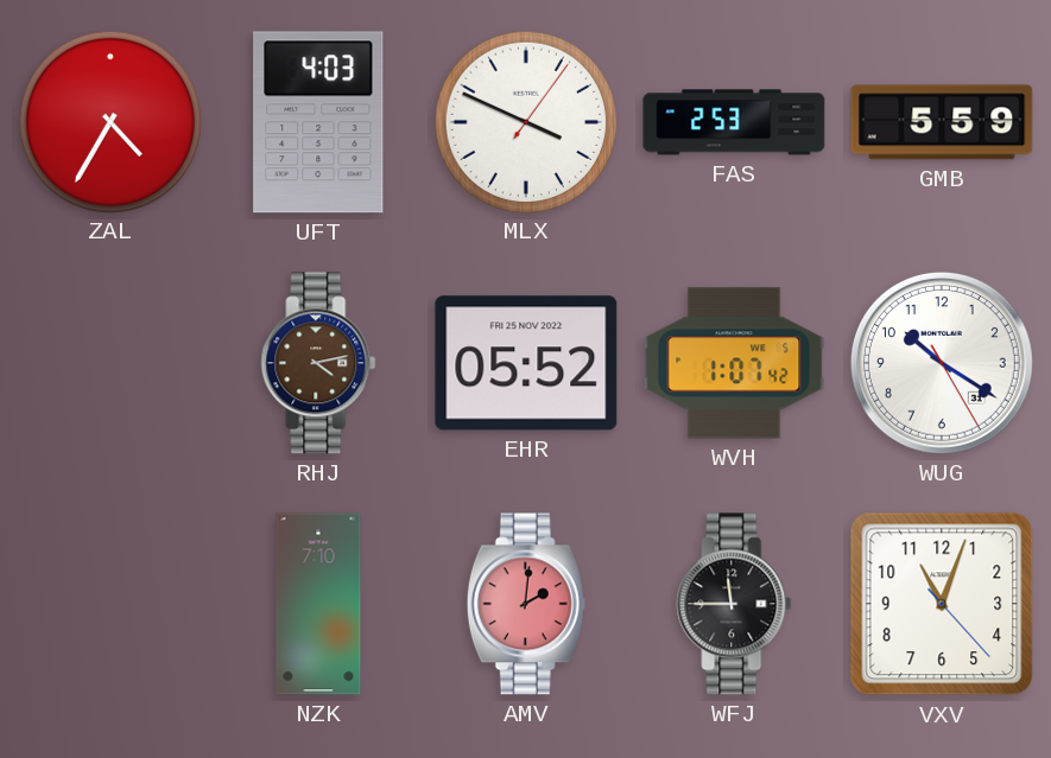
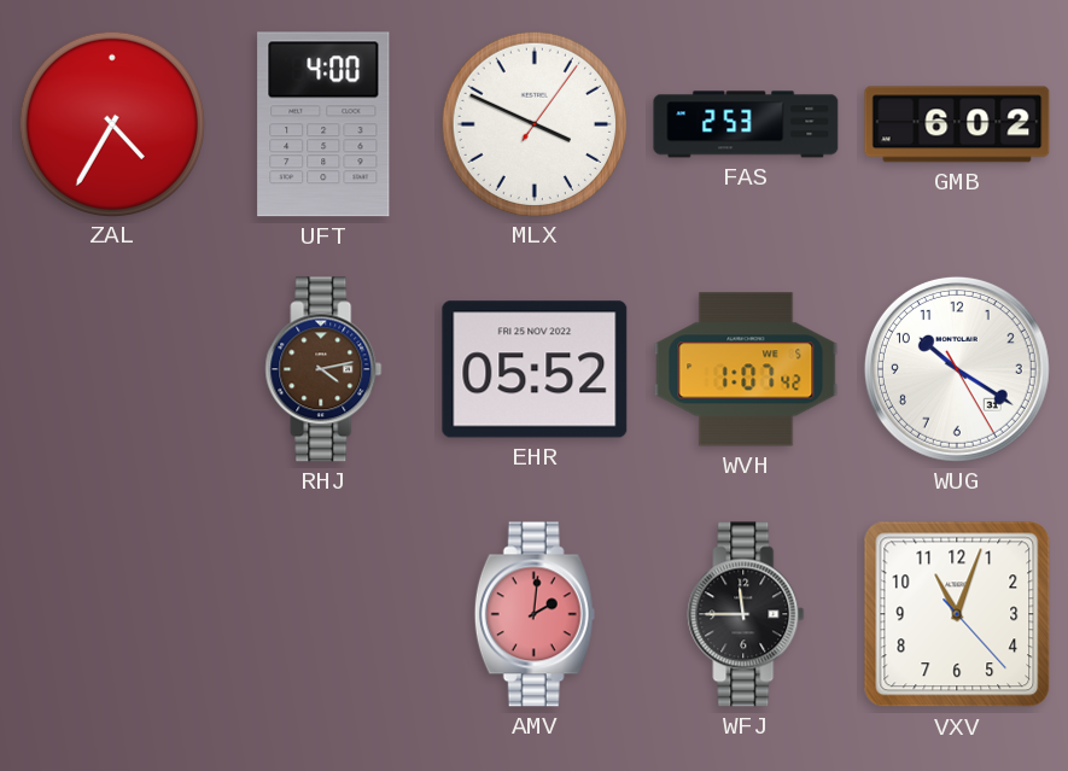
UFT: 4:03 -> 4:00 (323, 124)
GMB: 5:59 -> 6:02 (957, 124)
NZK: 7:10 -> none (318, 604)
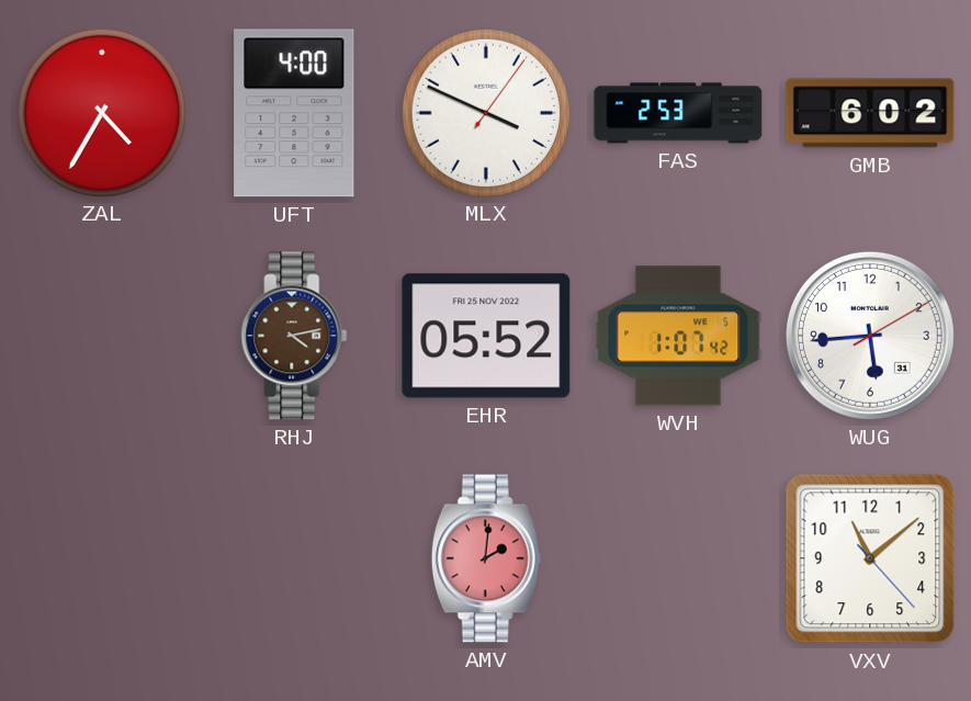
WUG: 10:20 -> 5:44 (870, 336)
WFJ: 11:45 -> none (746, 614)
VXV: 11:03 -> 11:08 (870, 558)
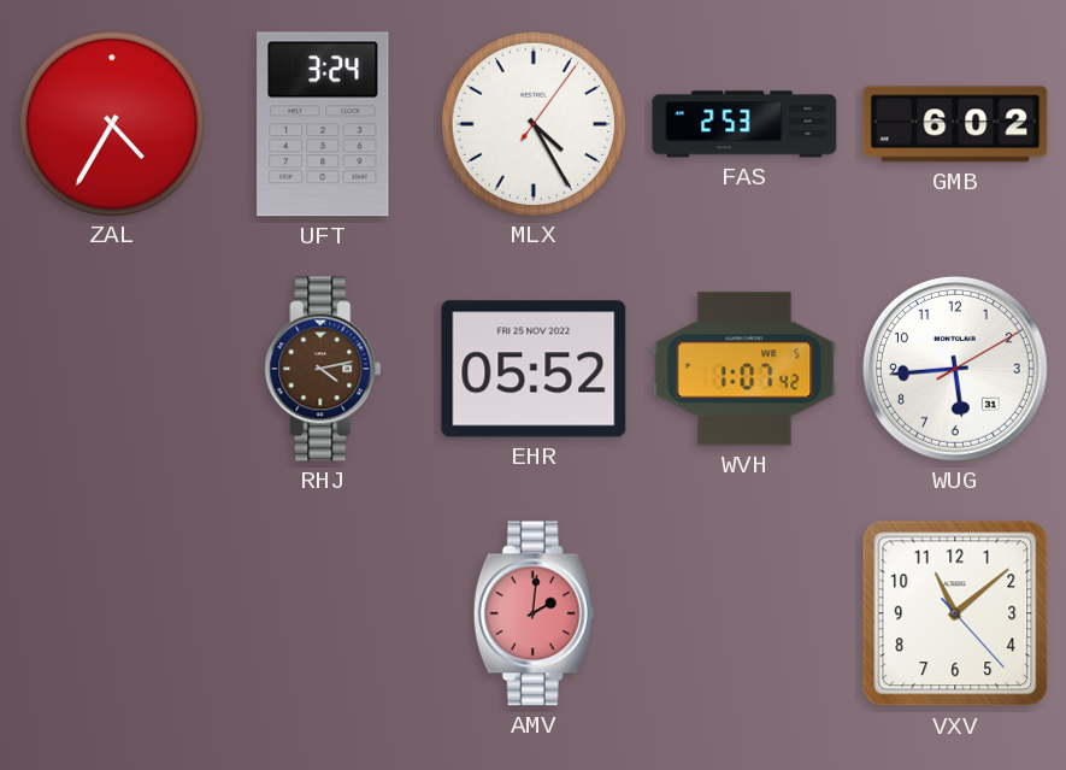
UFT: 4:00 -> 3:24 (323, 124)
MLX: 3:49 -> 4:25 (532, 123)
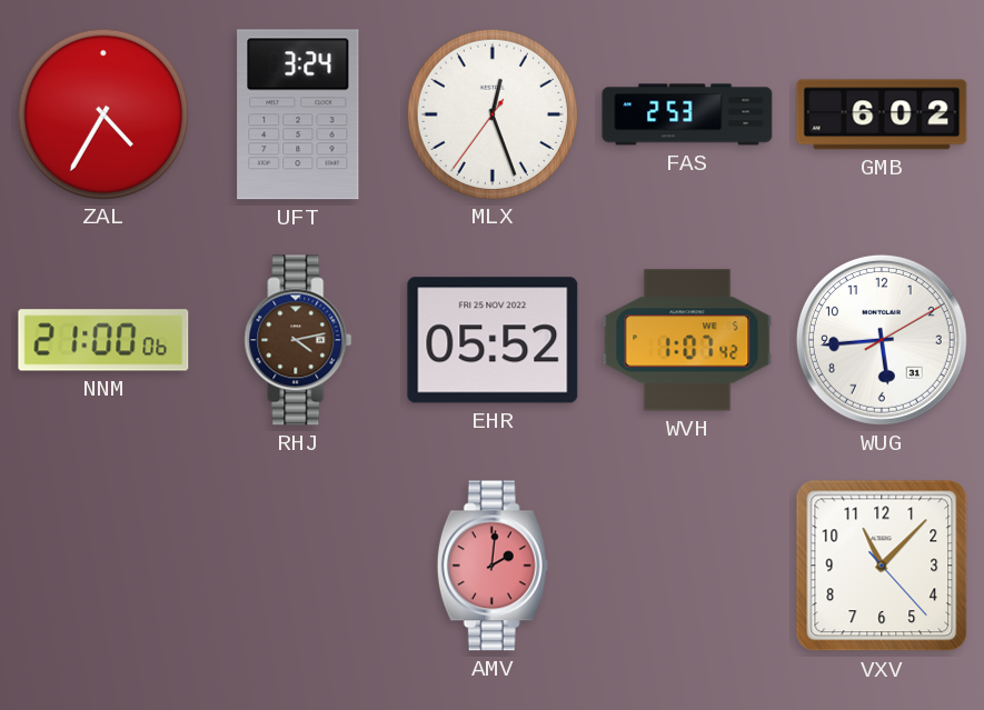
MLX: 4:25 -> 12:26 (491, 113)
NNM: none -> 21:00 (103, 340)
VXV: 11:08 -> 11:07 (882, 566)
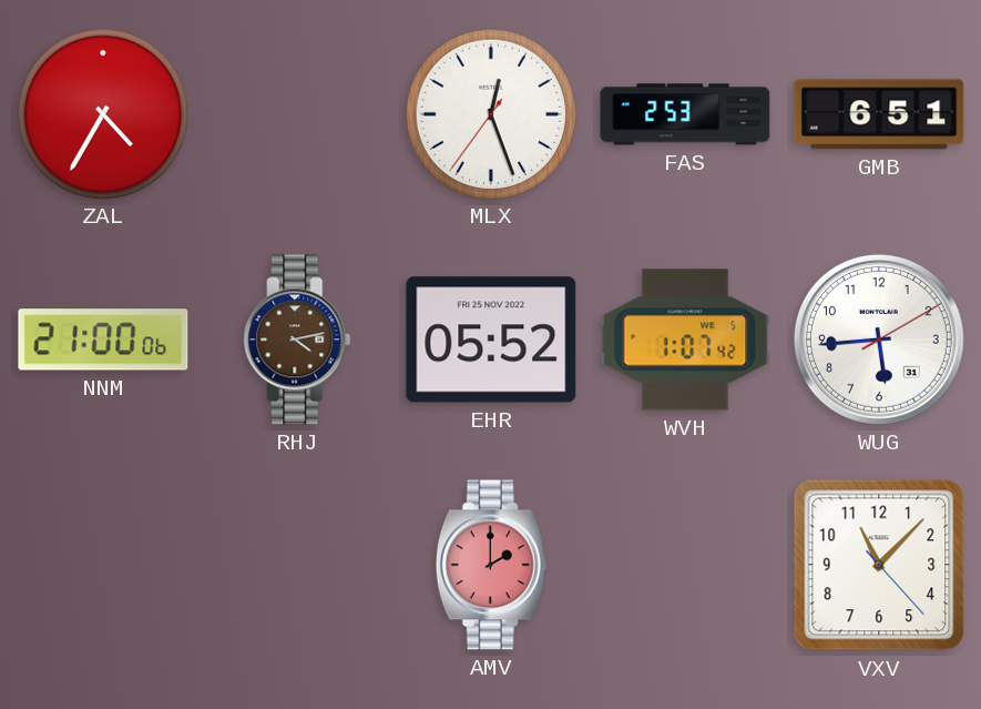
UFT: 3:24 -> none (298, 114)
GMB: 6:02 -> 6:51 (879, 114)
AMV: 2:01 -> 2:00 (491, 565)
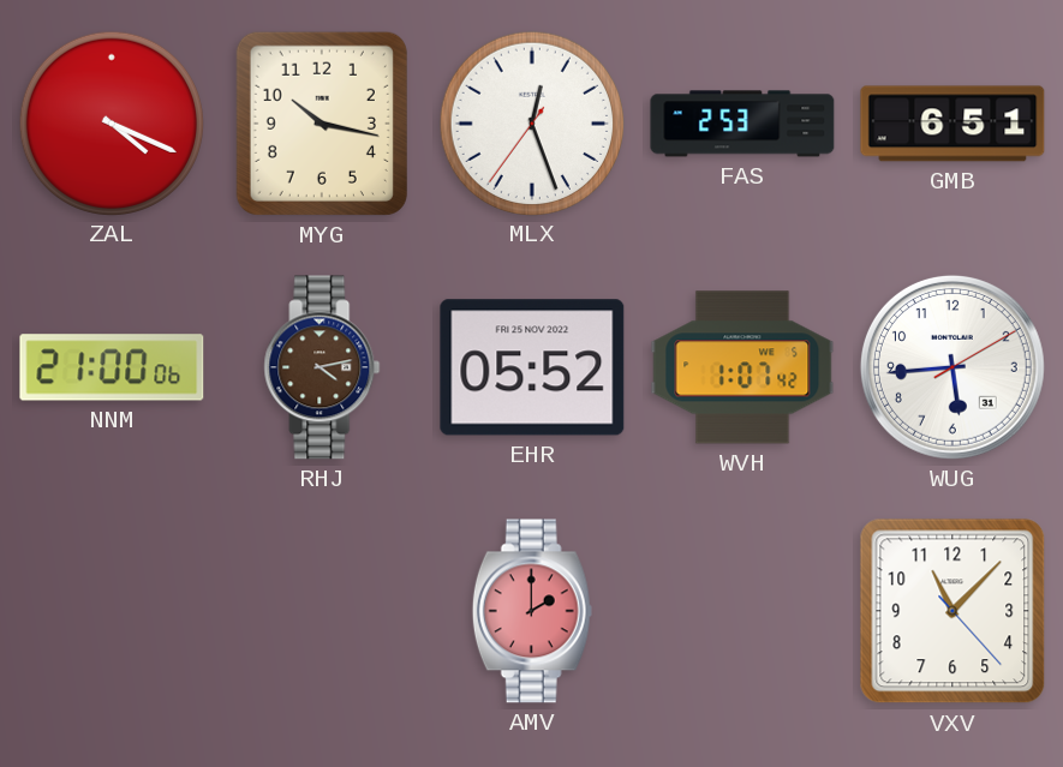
ZAL: 4:35 -> 4:19 (111, 122)
MYG: none -> 10:17 (322, 124)
